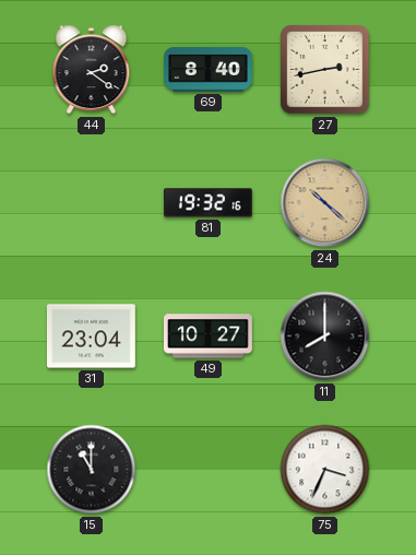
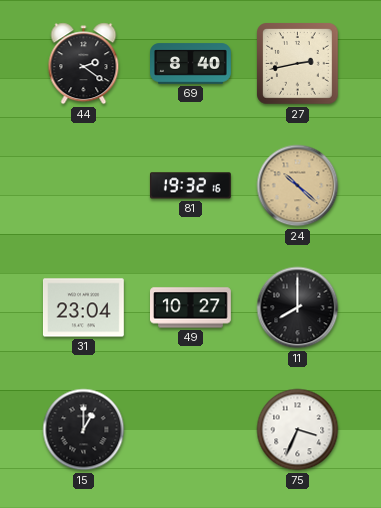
15: 11:00 -> 1:00 (84, 430)
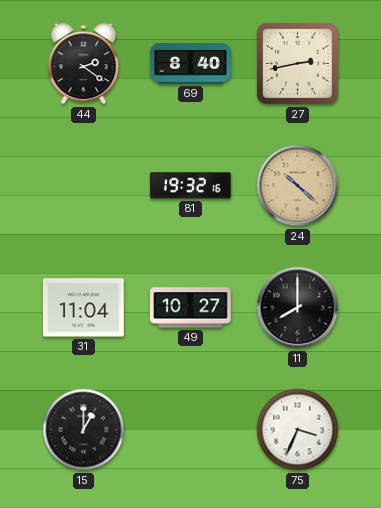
31: 23:04 -> 11:04 (83, 308)
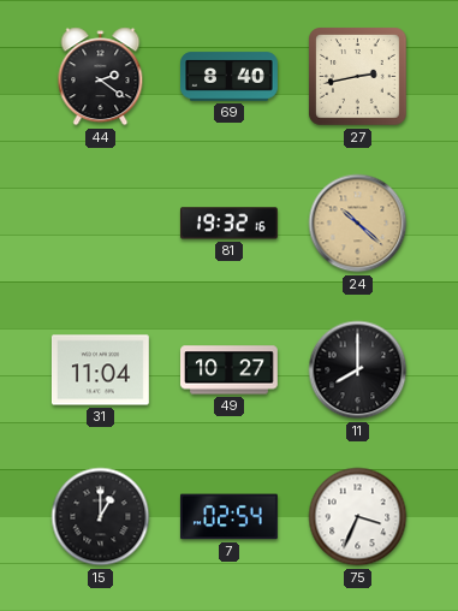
7: none -> 02:54 (228, 517)
